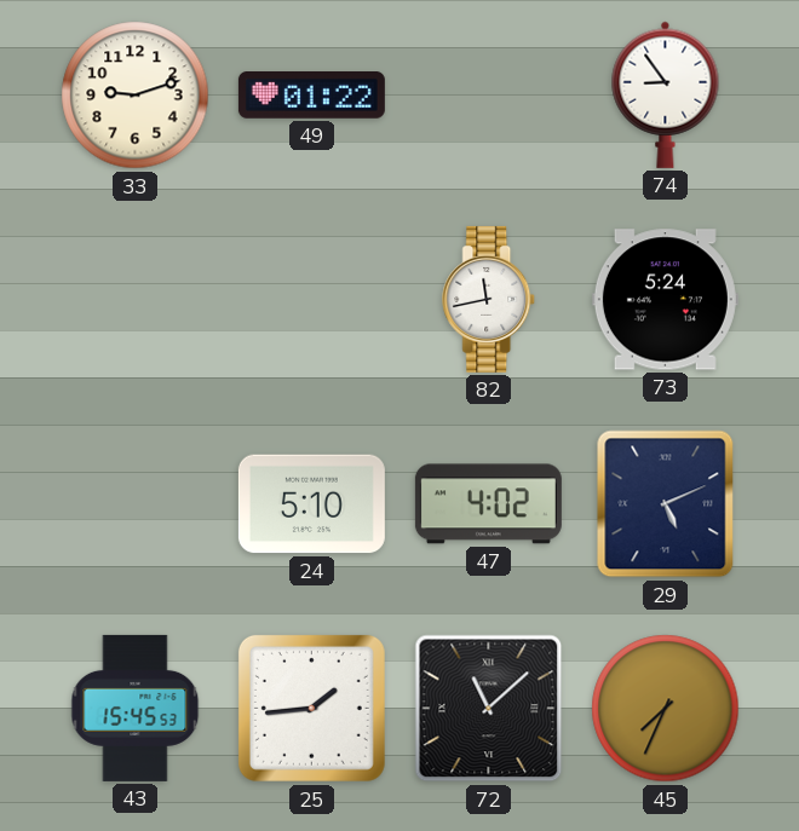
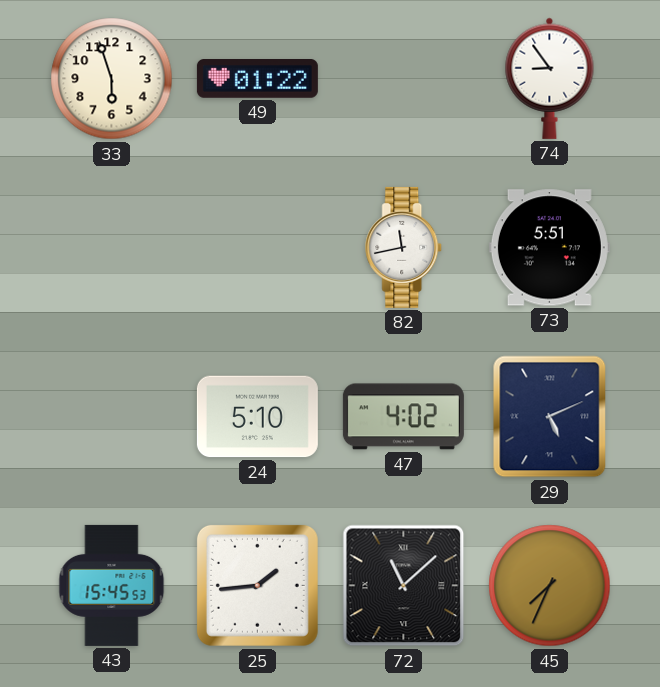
33: 9:12 -> 5:57 (112, 79)
73: 5:24 -> 5:51 (549, 248)
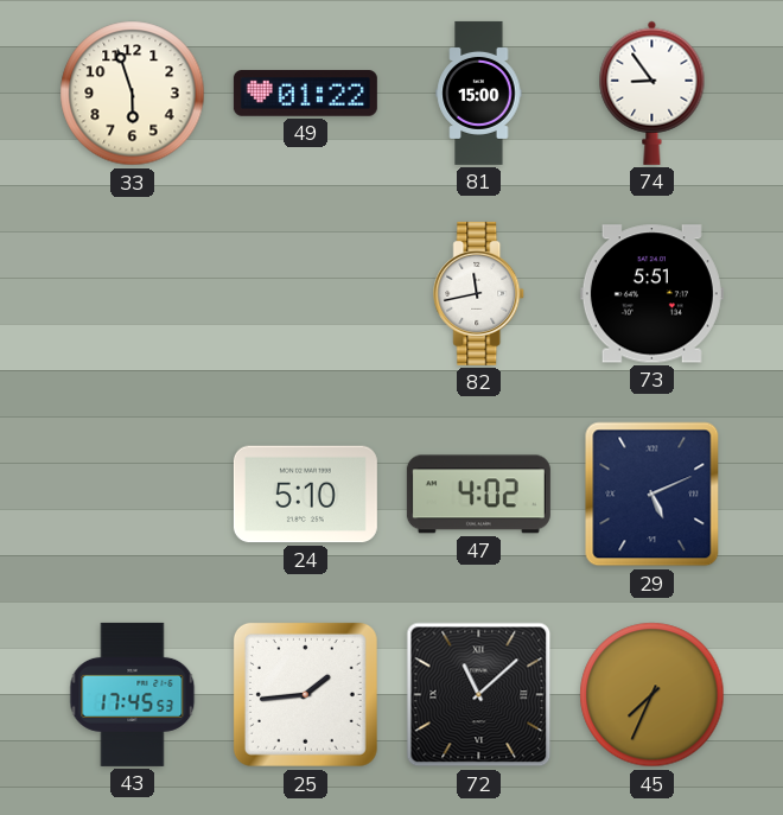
81: none -> 15:00 (479, 93)
43: 15:45 -> 17:45 (133, 694)
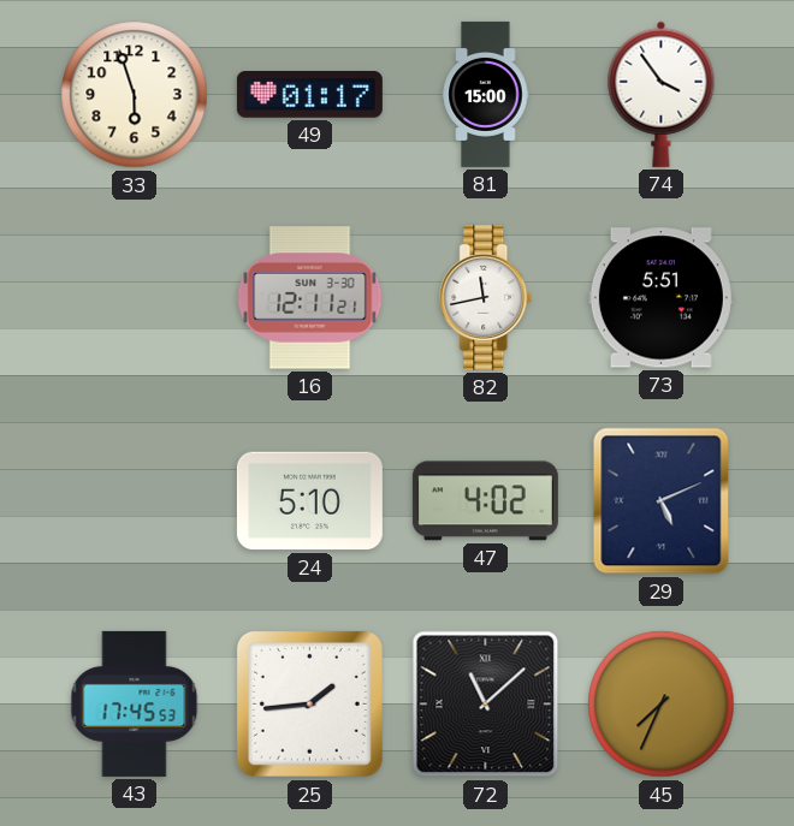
49: 01:22 -> 01:17 (309, 95)
74: 8:54 -> 3:54 (662, 94)
16: none -> 12:11 (310, 298)
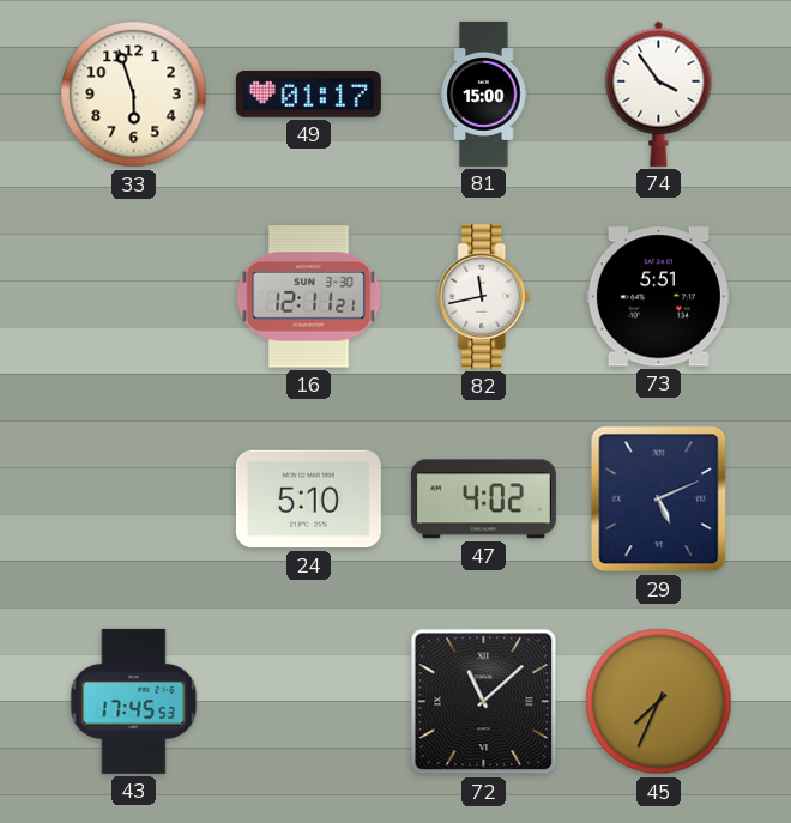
25: 1:44 -> none (309, 703)
